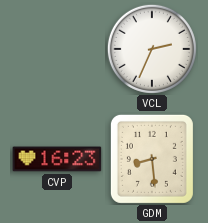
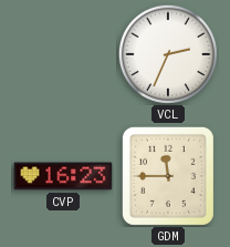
GDM: 8:29 -> 11:45 (168, 176)
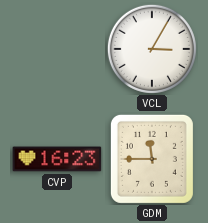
VCL: 2:34 -> 3:05 (152, 49)
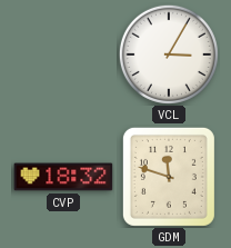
CVP: 16:23 -> 18:32 (63, 177)
GDM: 11:45 -> 11:48 (169, 177)
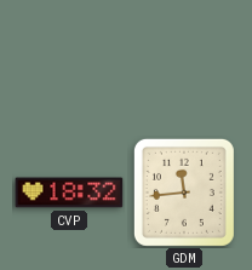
VCL: 3:05 -> none (169, 54)
GDM: 11:48 -> 11:44 (184, 193)
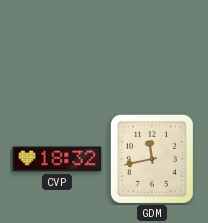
GDM: 11:44 -> 11:43 (152, 159)
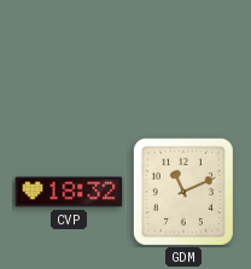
GDM: 11:43 -> 11:11 (183, 192)
